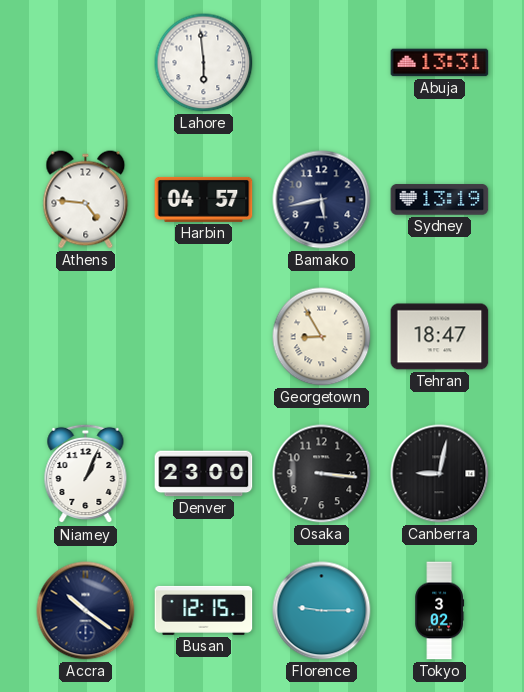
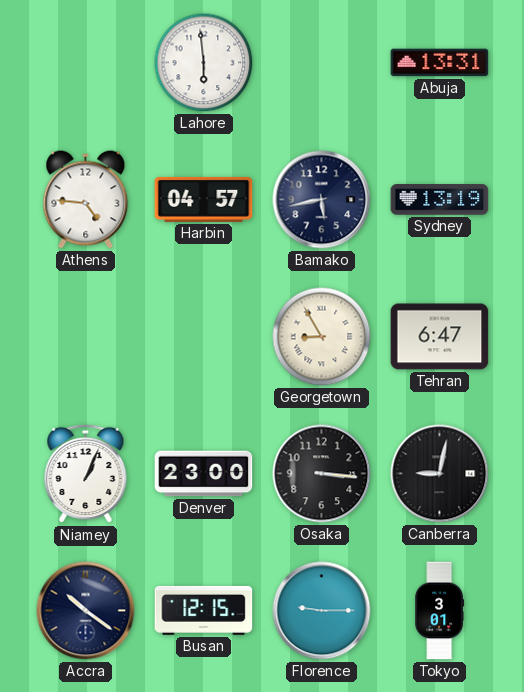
Tehran: 18:47 -> 6:47 (440, 337)
Tokyo: 3:02 -> 3:01 (440, 611)
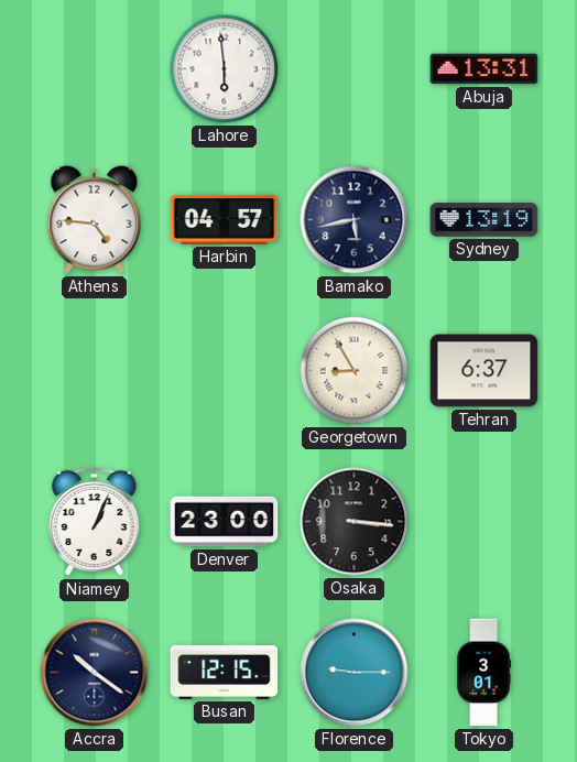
Tehran: 6:47 -> 6:37 (485, 371)
Canberra: 9:02 -> none (440, 474)
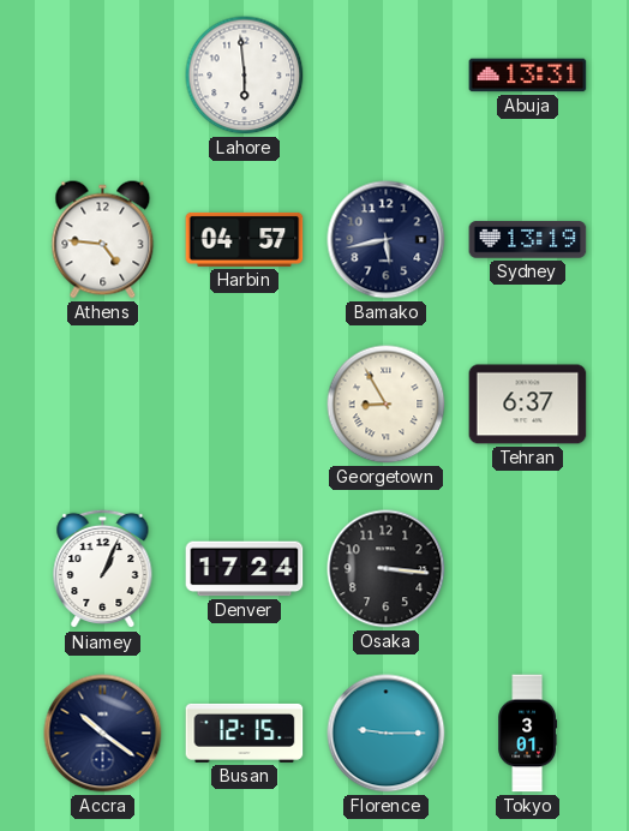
Denver: 23:00 -> 17:24 (245, 569)
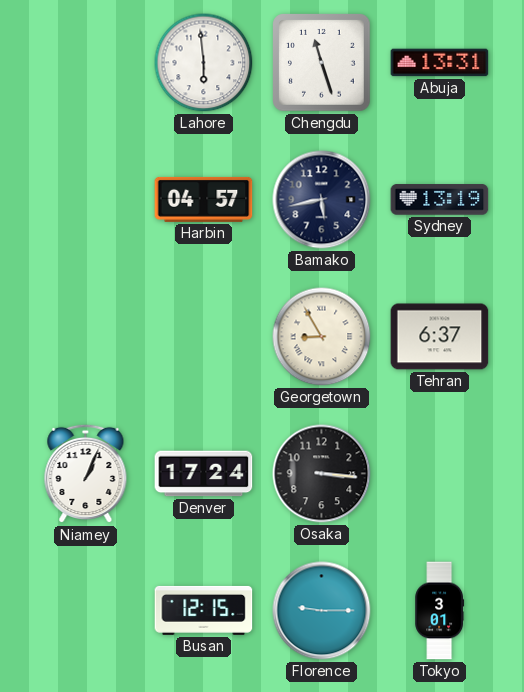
Chengdu: none -> 11:27 (322, 63)
Athens: 4:46 -> none (103, 240)
Accra: 10:21 -> none (103, 734)
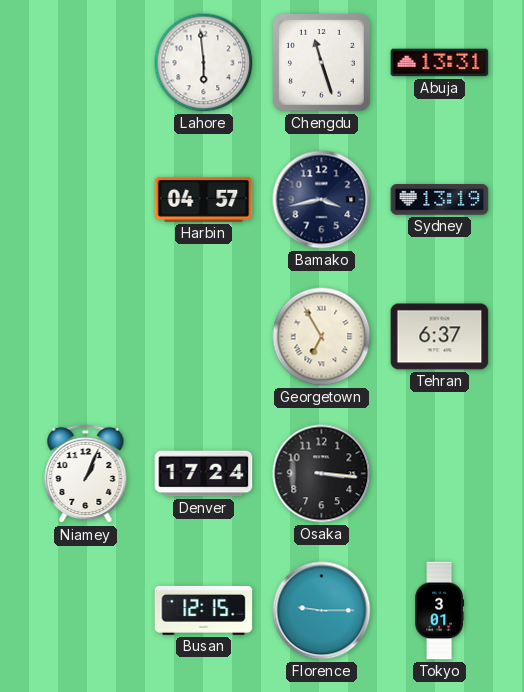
Bamako: 5:43 -> 3:43 (322, 200)
Georgetown: 8:55 -> 6:55 (322, 337)
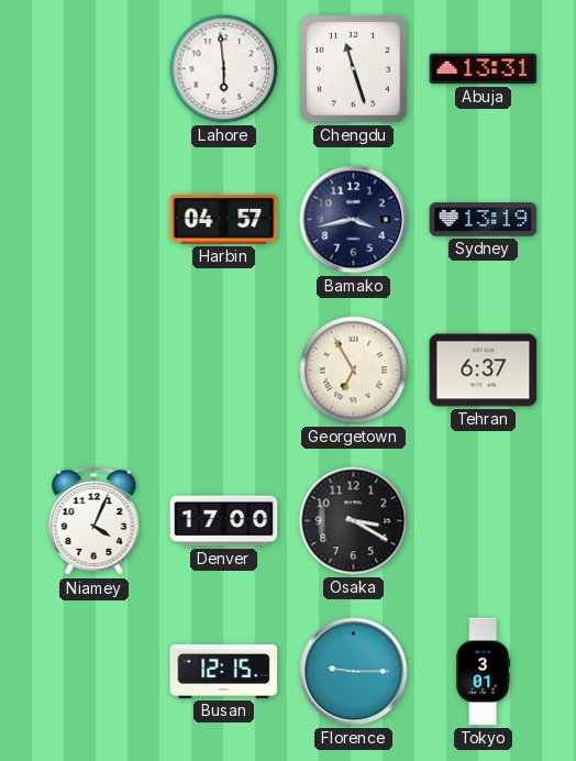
Niamey: 1:04 -> 4:04 (95, 521)
Denver: 17:24 -> 17:00 (224, 521)
Osaka: 3:16 -> 3:20 (354, 521)
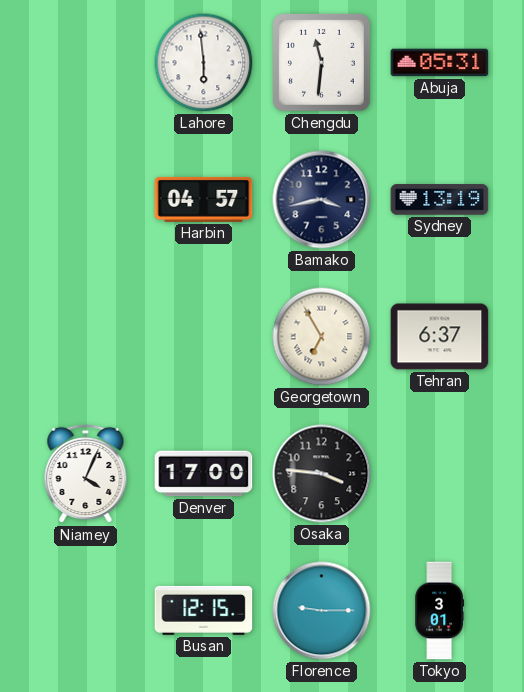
Chengdu: 11:27 -> 11:31 (322, 63)
Abuja: 13:31 -> 05:31 (440, 63)
Osaka: 3:20 -> 3:46 (322, 474)
